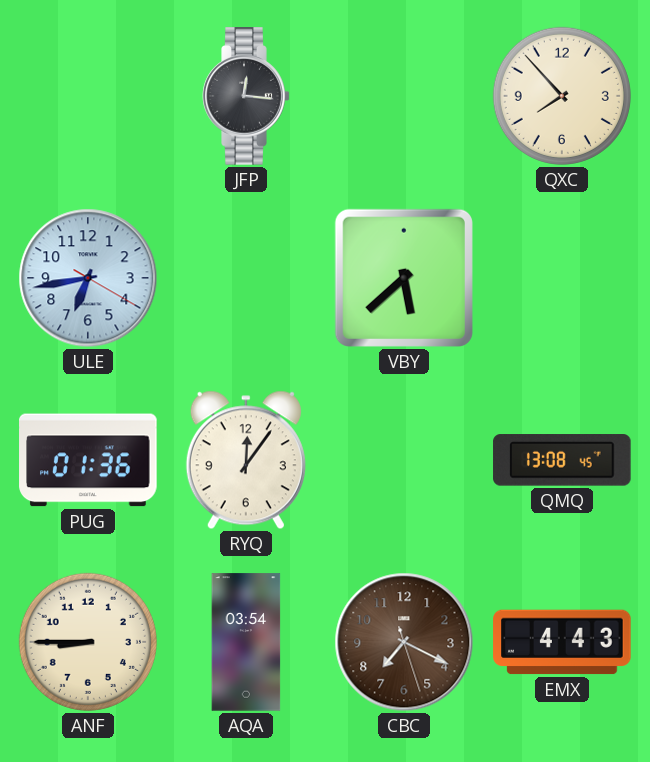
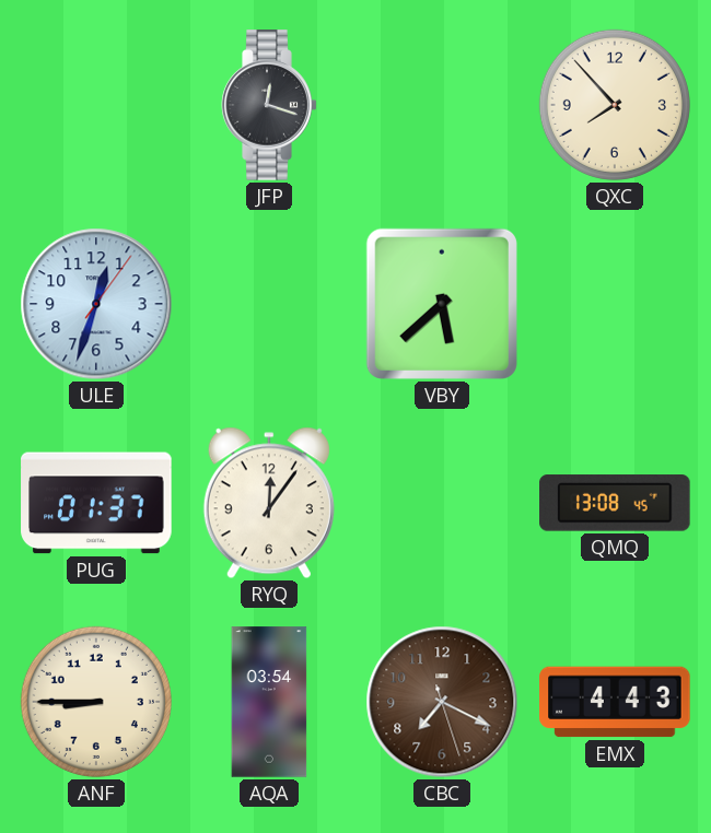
JFP: 12:16 -> 12:18 (269, 105)
ULE: 6:43 -> 12:33 (96, 304)
PUG: 01:36 -> 01:37 (96, 503)
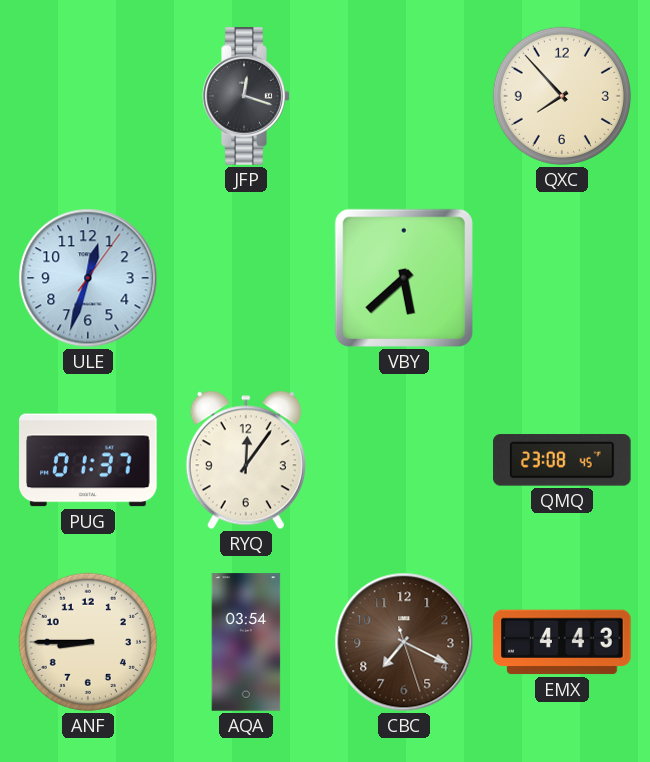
QMQ: 13:08 -> 23:08 (562, 460)
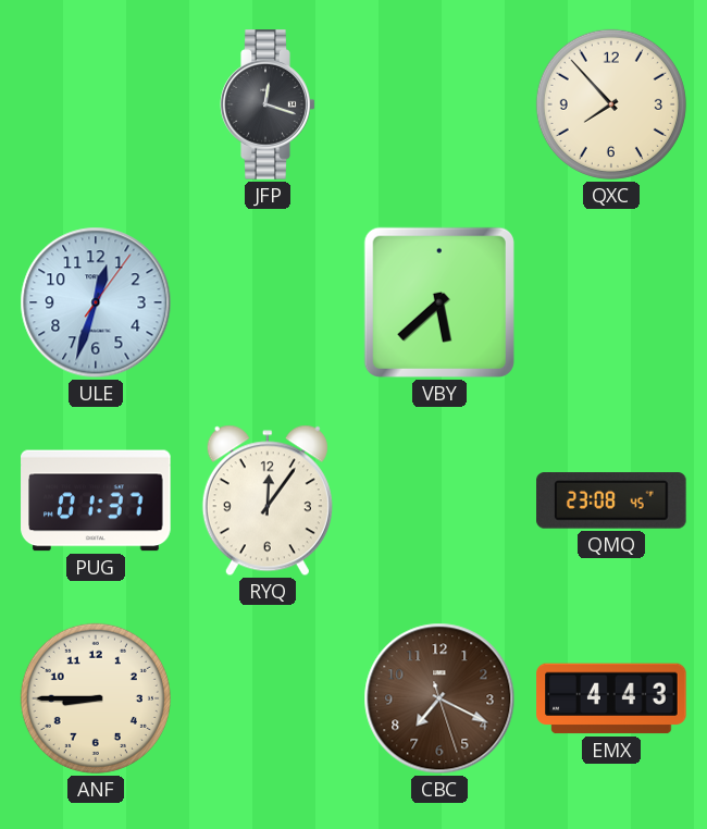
AQA: 03:54 -> none (246, 642)
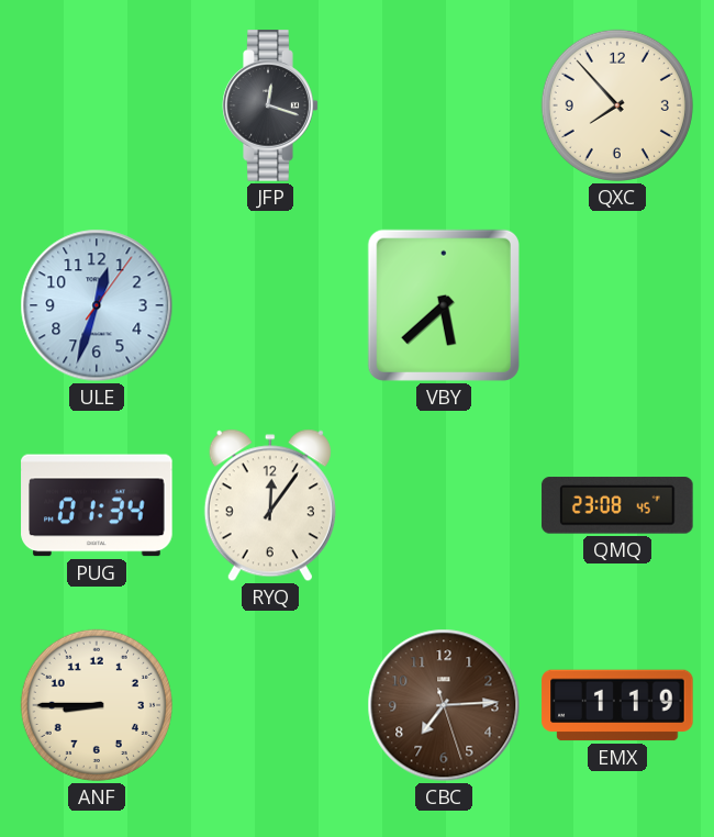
PUG: 01:37 -> 01:34 (97, 505)
CBC: 7:19 -> 7:14 (444, 705)
EMX: 4:43 -> 1:19 (617, 705)
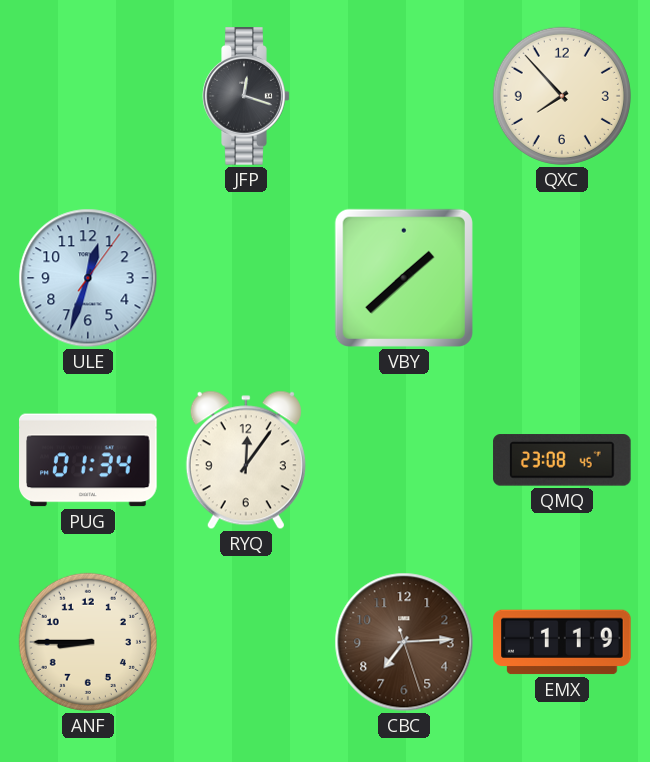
VBY: 5:38 -> 1:38 (404, 278)
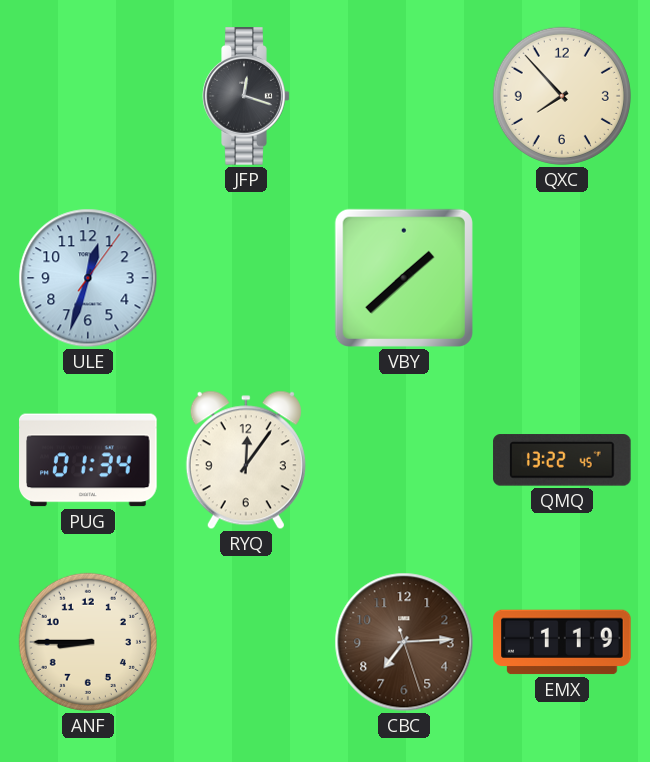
QMQ: 23:08 -> 13:22 (562, 460)
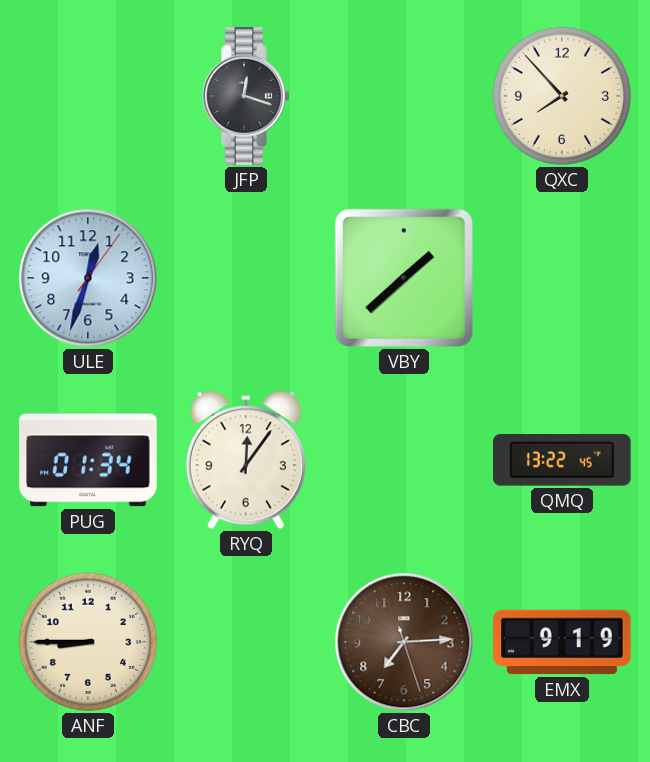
EMX: 1:19 -> 9:19 (562, 642)
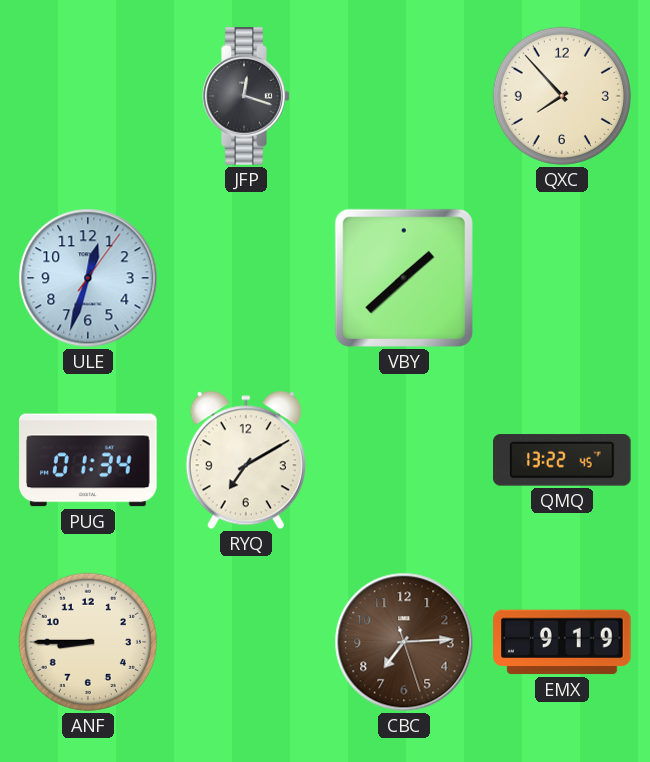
RYQ: 12:06 -> 7:10 (246, 460)
